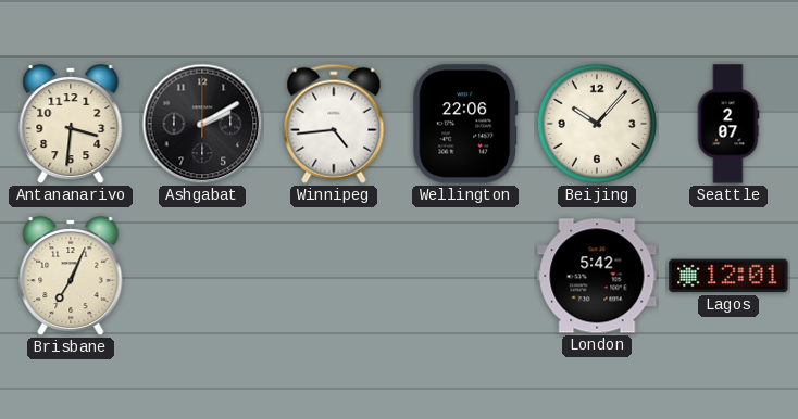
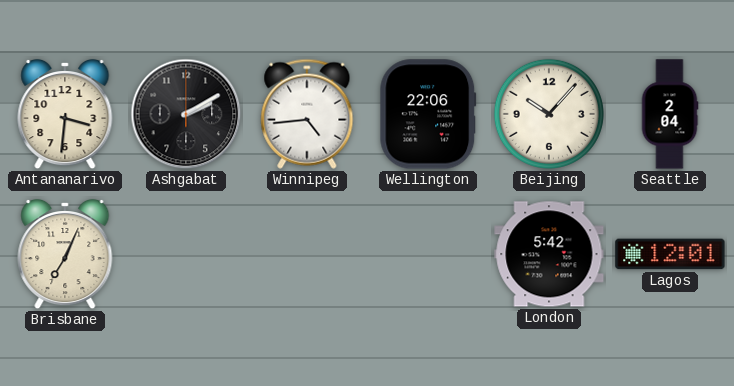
Seattle: 2:07 -> 2:04 (670, 114)
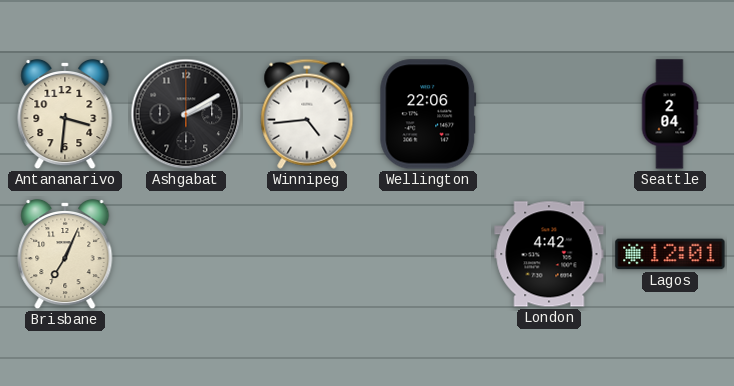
Beijing: 10:07 -> none (549, 114)
London: 5:42 -> 4:42 (549, 254)
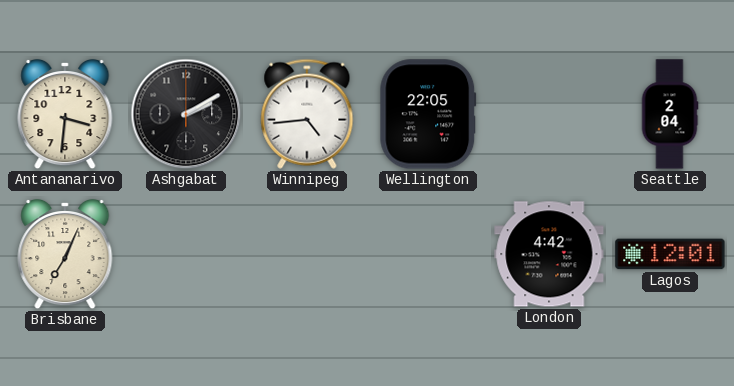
Wellington: 22:06 -> 22:05 (428, 114)
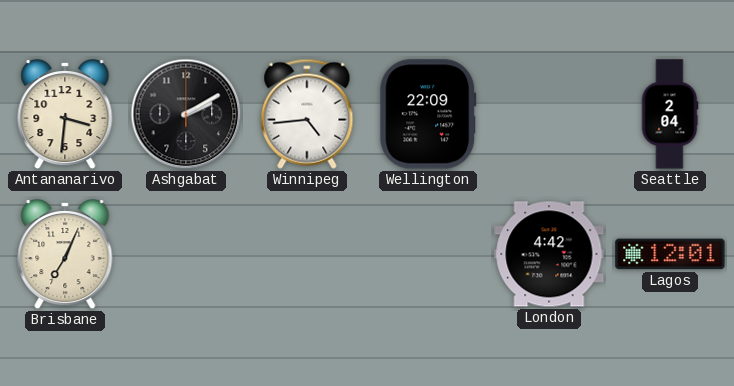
Wellington: 22:05 -> 22:09 (428, 114)
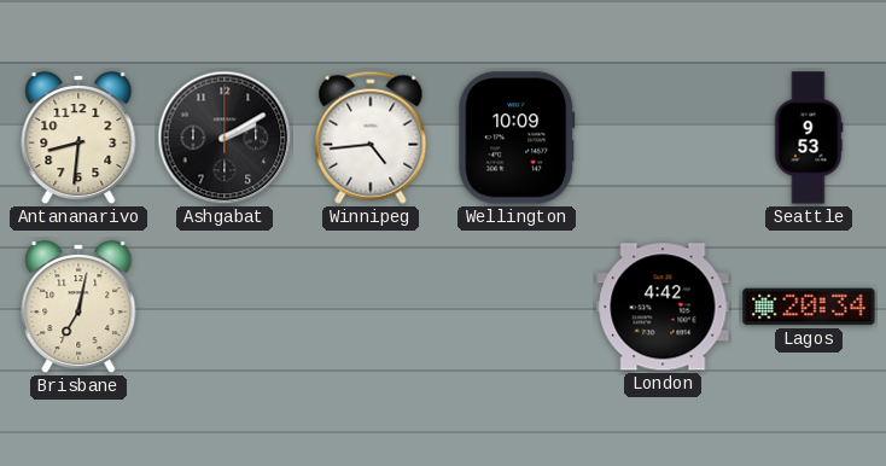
Antananarivo: 3:31 -> 8:31 (78, 138)
Wellington: 22:09 -> 10:09 (517, 138)
Seattle: 2:04 -> 9:53 (809, 138)
Brisbane: 7:04 -> 7:02 (78, 307)
Lagos: 12:01 -> 20:34 (809, 307)
